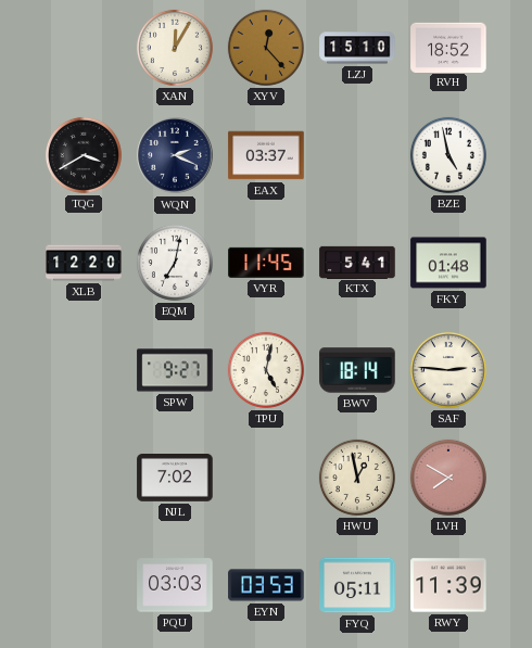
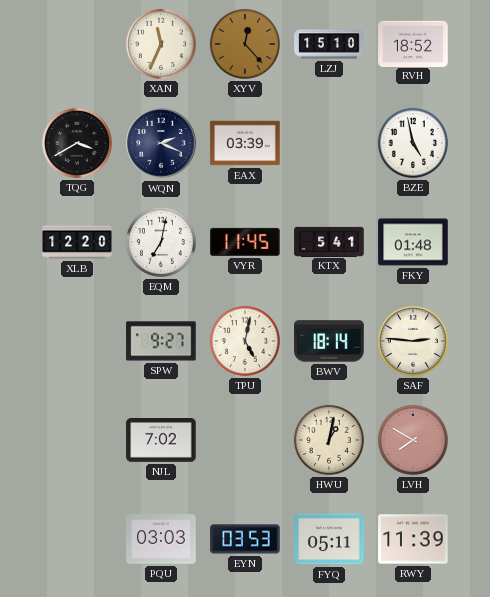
XAN: 12:05 -> 11:34 (161, 44)
EAX: 03:37 -> 03:39 (245, 143)
HWU: 12:58 -> 1:02 (329, 440)
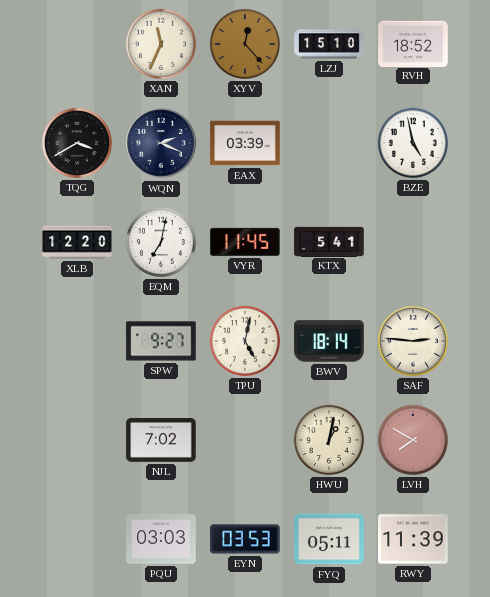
FKY: 01:48 -> none (413, 242)
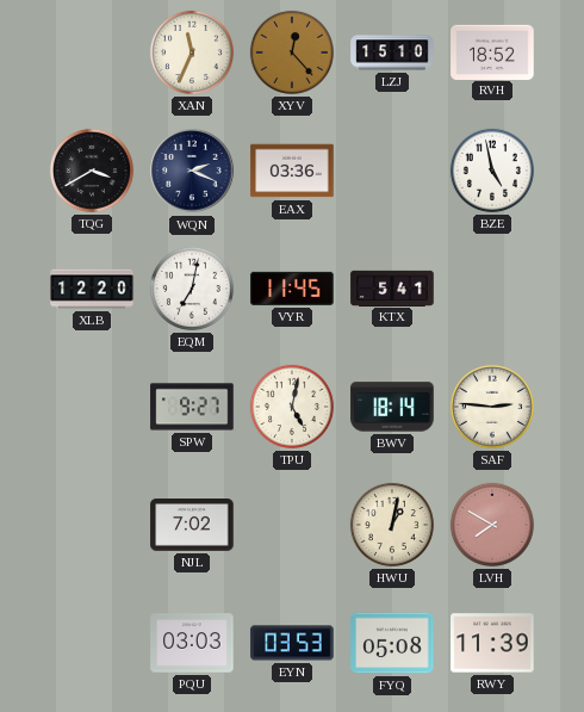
EAX: 03:39 -> 03:36 (292, 171)
FYQ: 05:11 -> 05:08 (392, 643)
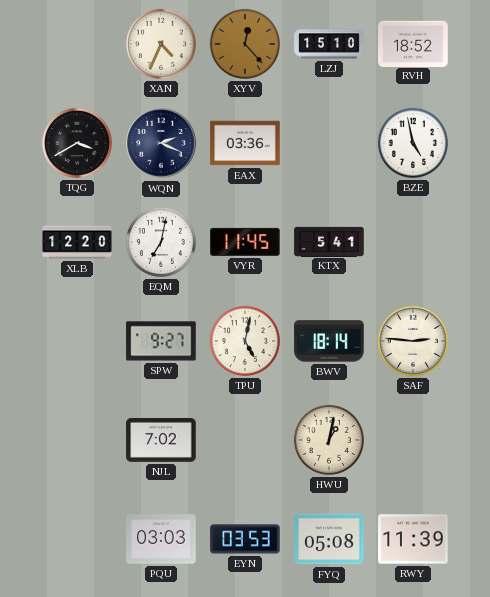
XAN: 11:34 -> 4:34 (161, 44)
LVH: 7:50 -> none (492, 525)
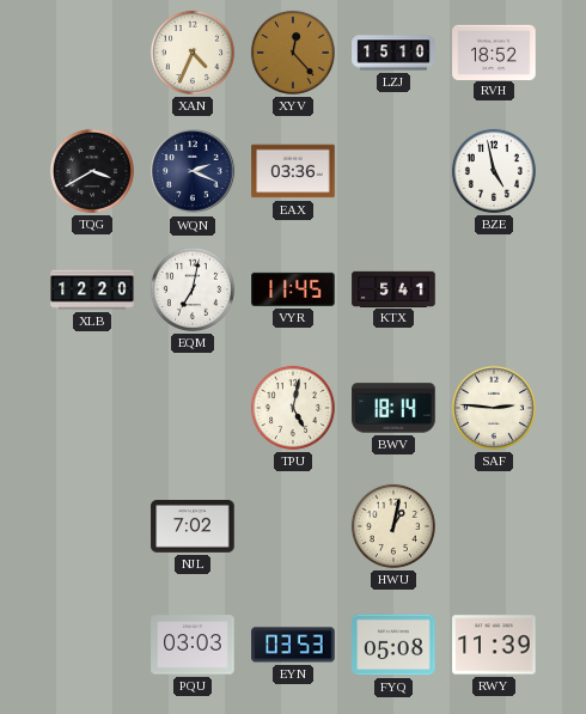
SPW: 9:27 -> none (161, 341)
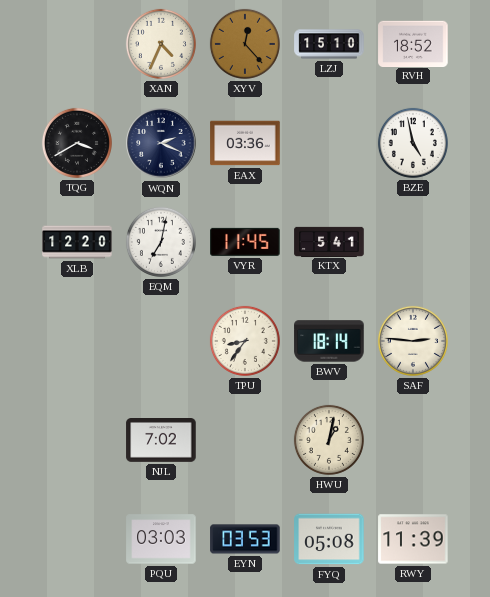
TPU: 5:02 -> 8:36 (245, 341)
